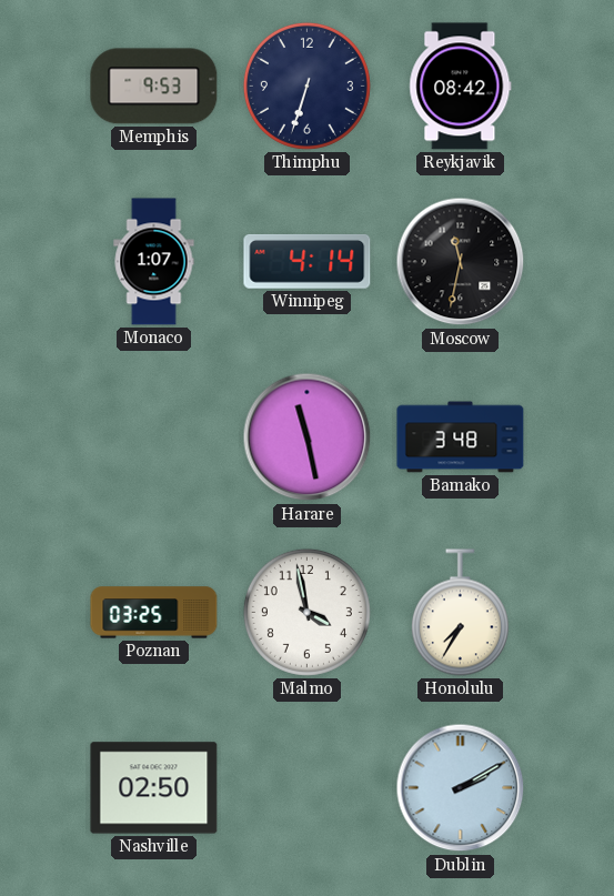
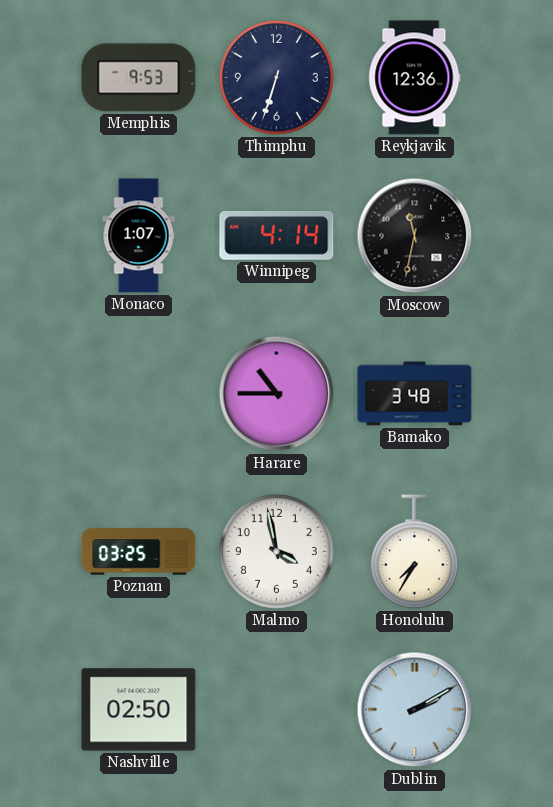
Reykjavik: 08:42 -> 12:36 (415, 78)
Harare: 11:28 -> 10:45 (277, 394)
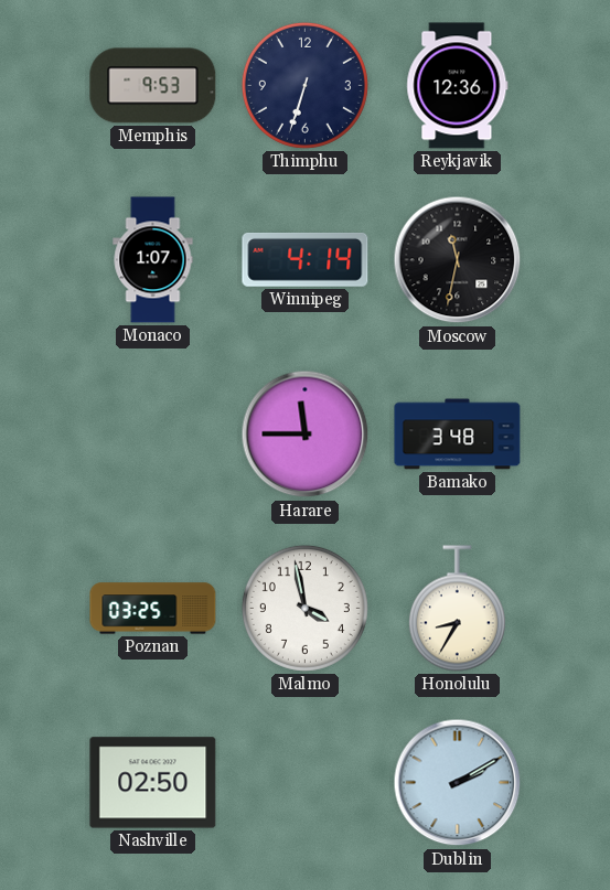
Harare: 10:45 -> 11:45 (306, 435)
Honolulu: 7:35 -> 8:35 (457, 609)
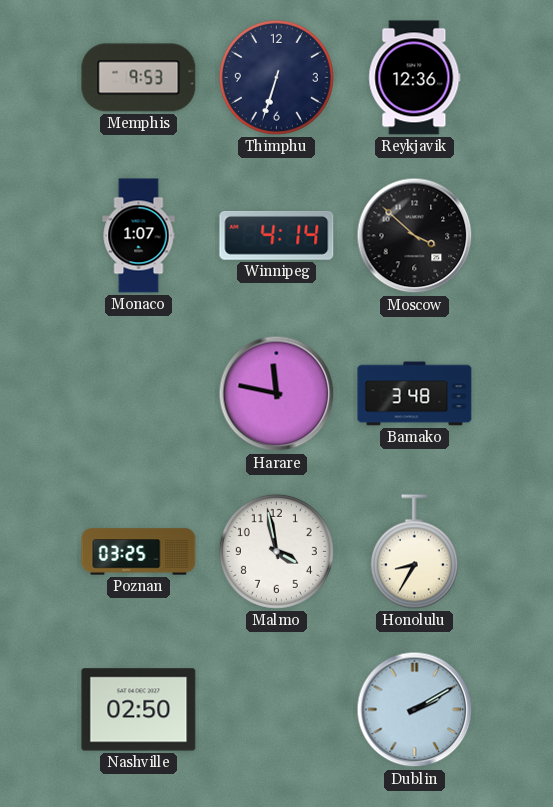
Moscow: 11:32 -> 3:52 (415, 236)
Harare: 11:45 -> 11:47 (277, 394)
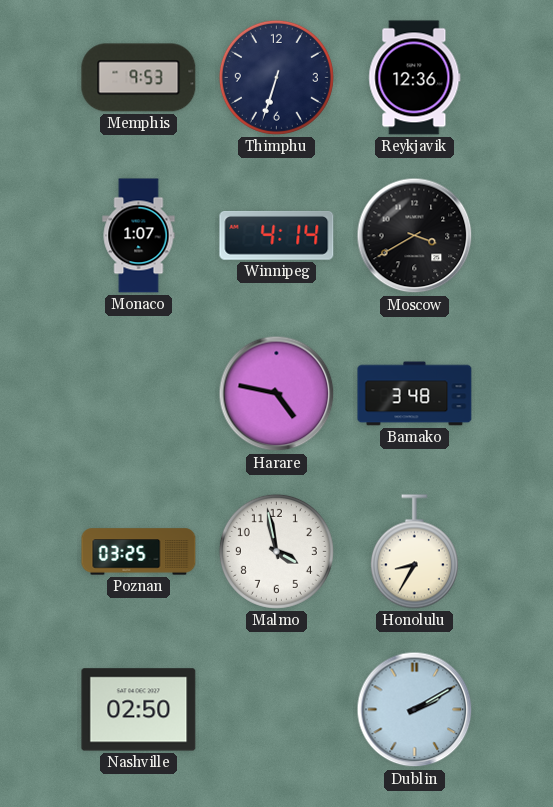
Moscow: 3:52 -> 3:40 (415, 236)
Harare: 11:47 -> 4:47 (277, 394)
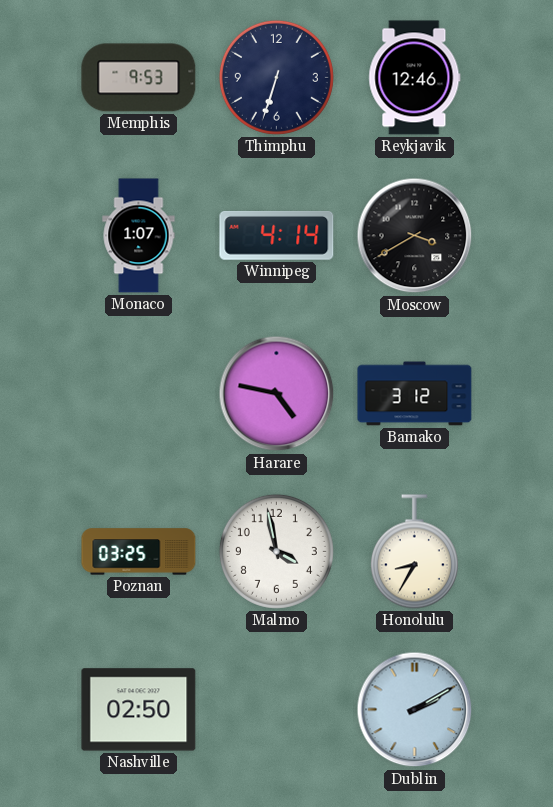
Reykjavik: 12:36 -> 12:46 (415, 78)
Bamako: 3:48 -> 3:12 (415, 394)
